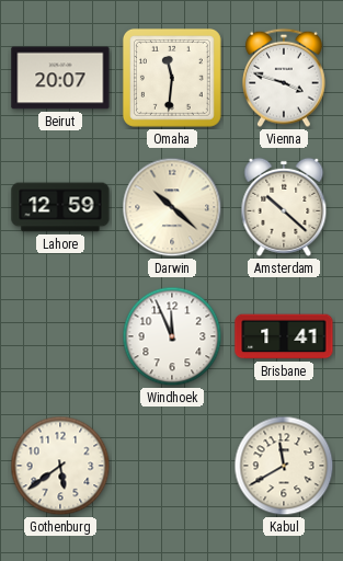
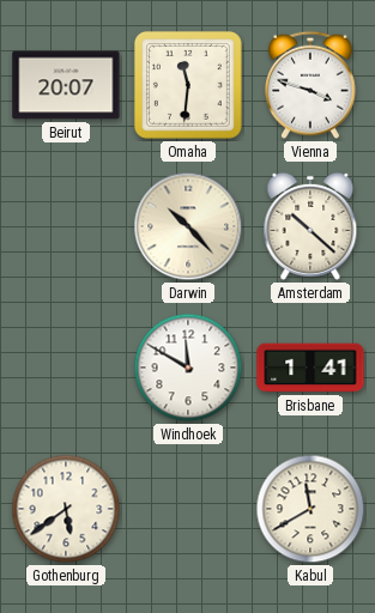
Lahore: 12:59 -> none (60, 207)
Darwin: 10:22 -> 10:23 (188, 226)
Windhoek: 11:56 -> 11:50 (188, 368)
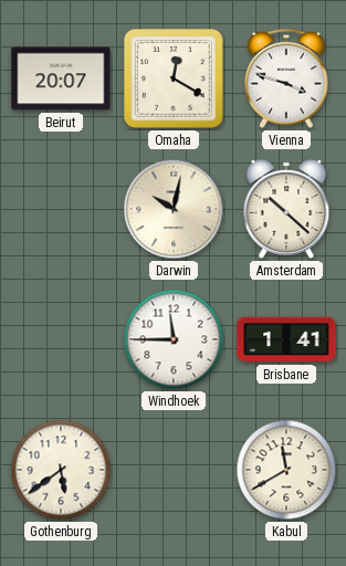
Omaha: 11:31 -> 12:20 (174, 78)
Darwin: 10:23 -> 10:02 (174, 209)
Windhoek: 11:50 -> 11:45 (174, 339)
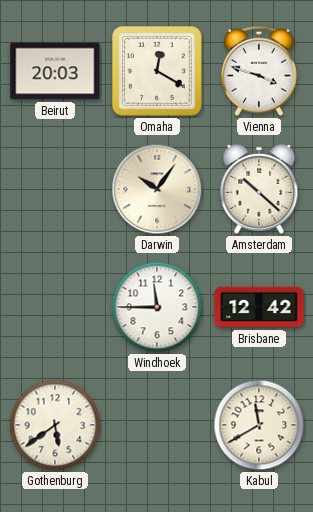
Beirut: 20:07 -> 20:03 (55, 71)
Darwin: 10:02 -> 10:06 (157, 189)
Brisbane: 1:41 -> 12:42 (259, 307)
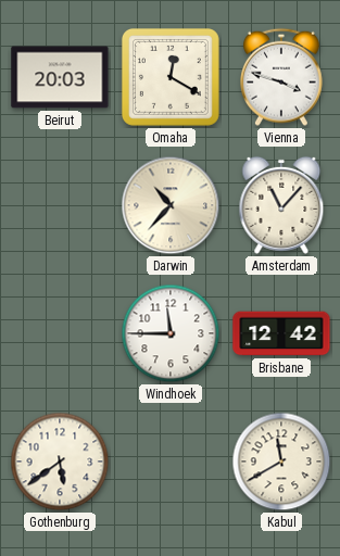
Darwin: 10:06 -> 10:37 (171, 205)
Amsterdam: 10:22 -> 11:07 (281, 205)
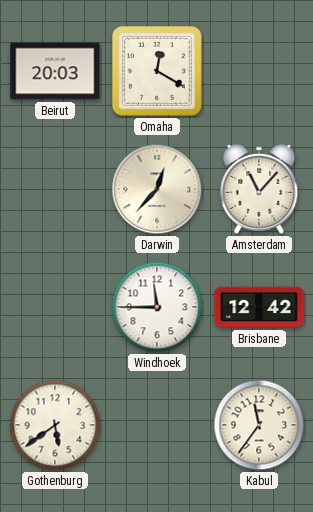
Vienna: 3:48 -> none (282, 77)
Darwin: 10:37 -> 12:37 (157, 189)
Kabul: 11:40 -> 11:36 (259, 425)
